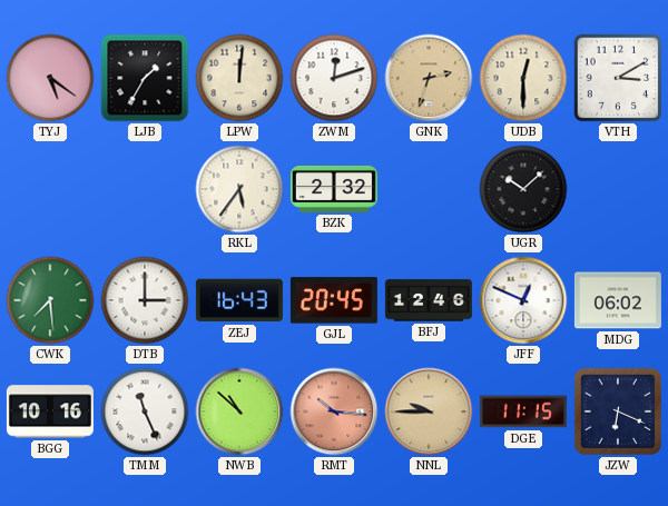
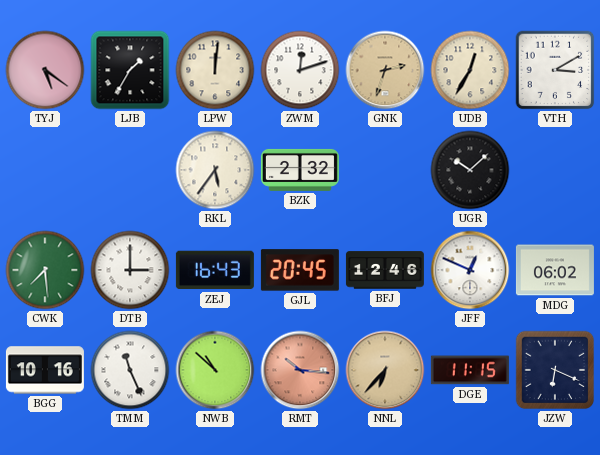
UDB: 12:30 -> 12:35 (470, 70)
NNL: 9:45 -> 6:37 (385, 370)
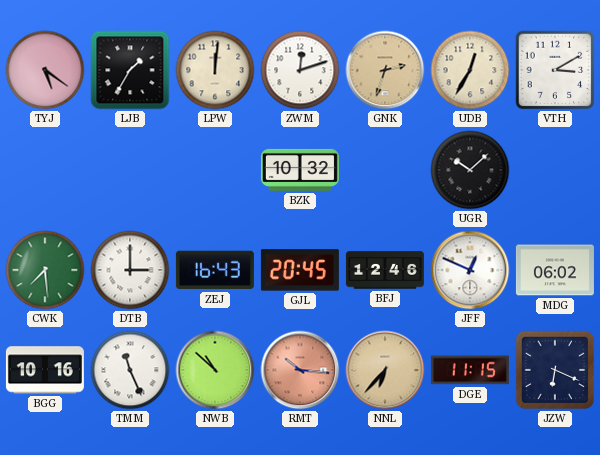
RKL: 5:36 -> none (215, 170)
BZK: 2:32 -> 10:32 (300, 170)
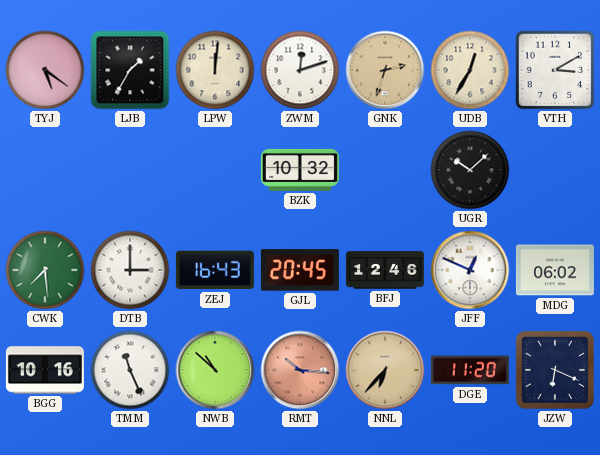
DGE: 11:15 -> 11:20 (470, 370)
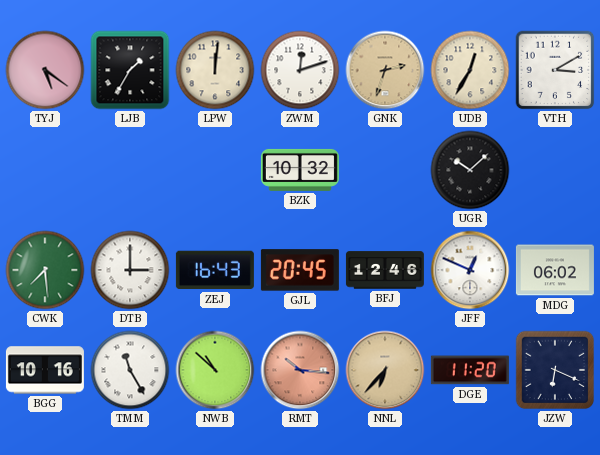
TMM: 11:26 -> 11:25 (130, 370)
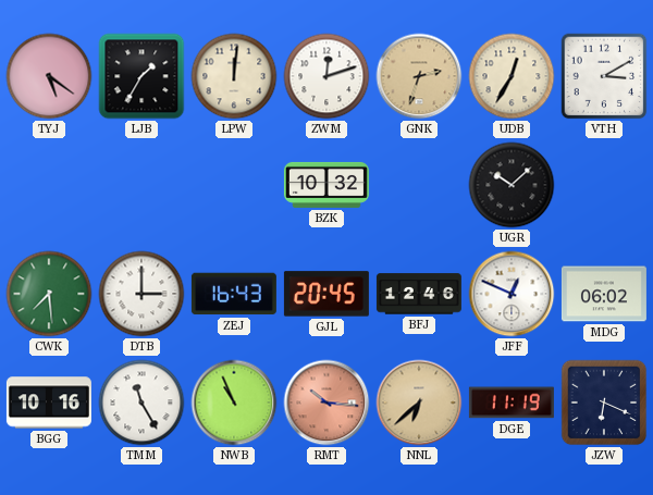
NWB: 10:52 -> 10:56 (234, 403)
NNL: 6:37 -> 6:38 (419, 403)
DGE: 11:20 -> 11:19 (512, 403)
